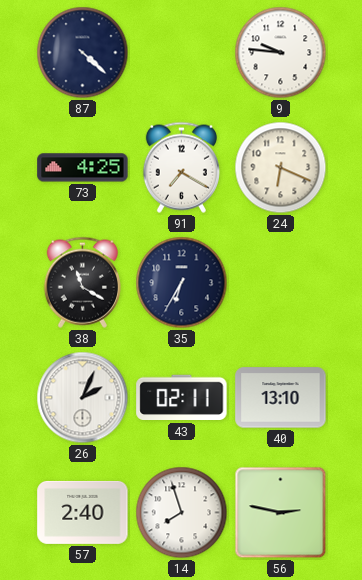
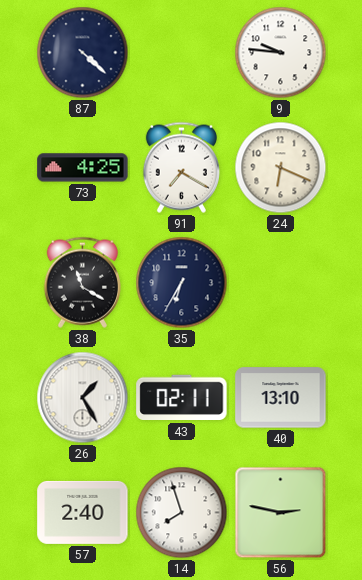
26: 2:04 -> 1:25 (83, 398)
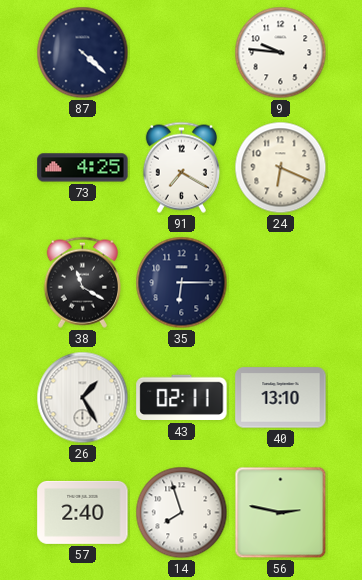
35: 6:35 -> 6:15 (182, 283)
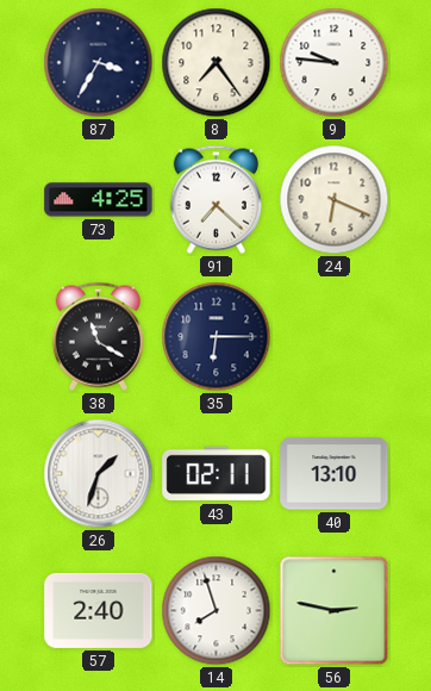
87: 4:22 -> 3:35 (99, 63)
8: none -> 7:24 (217, 63)
91: 7:20 -> 7:22 (215, 199)
26: 1:25 -> 1:33 (99, 474)
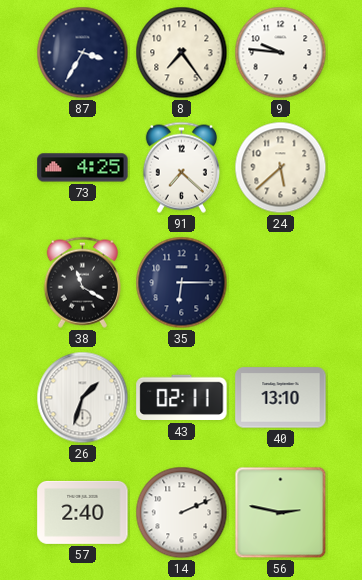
24: 6:19 -> 5:38 (281, 168)
14: 7:57 -> 2:11 (182, 513)
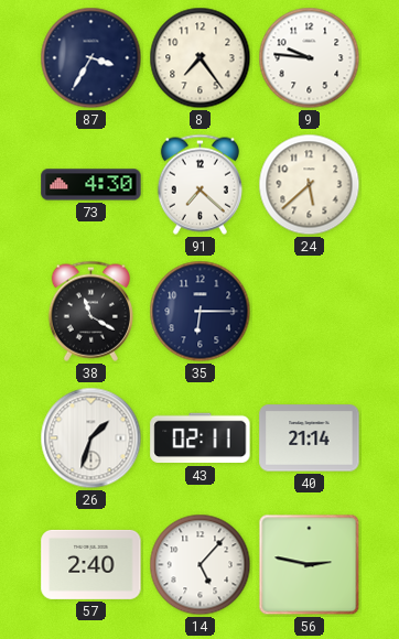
73: 4:25 -> 4:30 (91, 185)
40: 13:10 -> 21:14 (310, 438)
14: 2:11 -> 5:07 (201, 565)
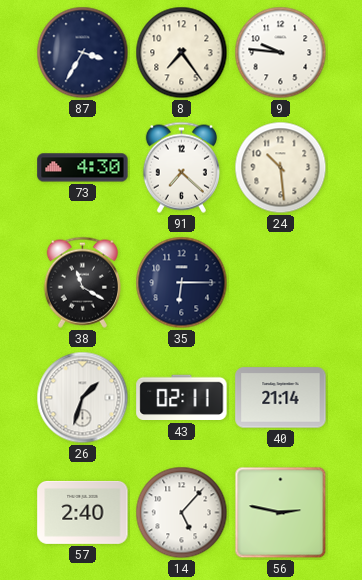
24: 5:38 -> 10:29 (281, 168)
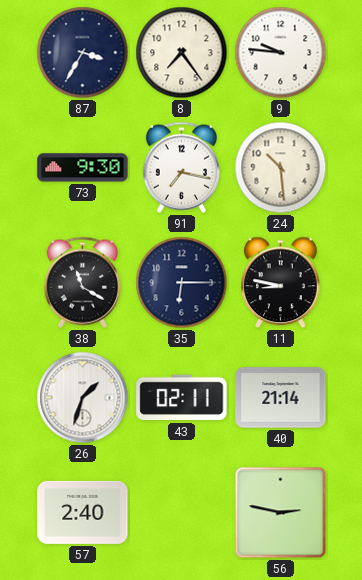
73: 4:30 -> 9:30 (83, 168)
91: 7:22 -> 7:17 (181, 167)
11: none -> 8:47 (281, 283)
14: 5:07 -> none (182, 513)
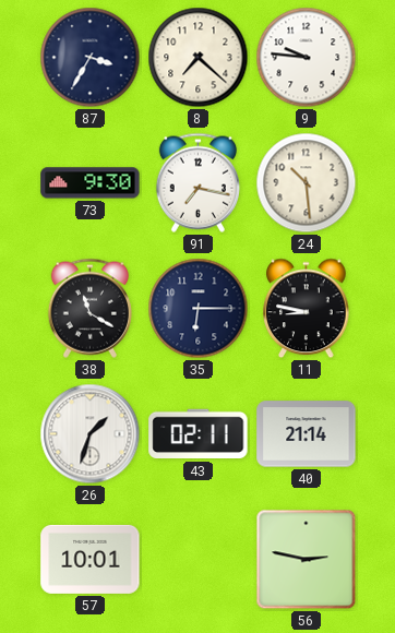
8: 7:24 -> 7:22 (199, 58)
57: 2:40 -> 10:01 (91, 559)
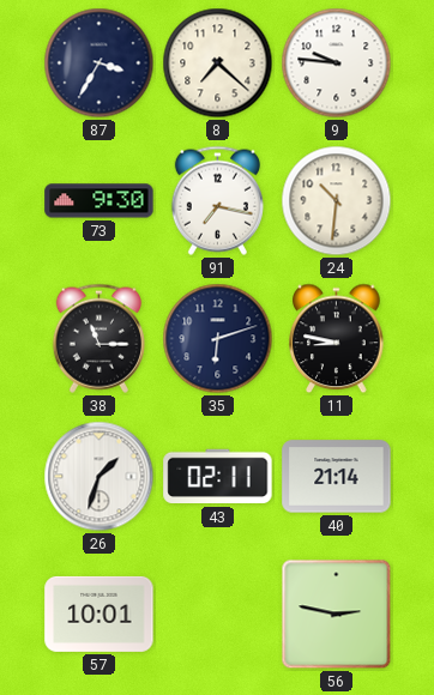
24: 10:29 -> 10:31 (337, 201)
38: 11:20 -> 11:15 (98, 338)
35: 6:15 -> 6:12 (218, 339)
